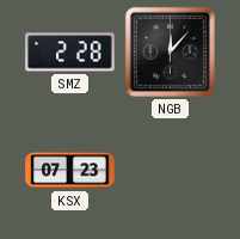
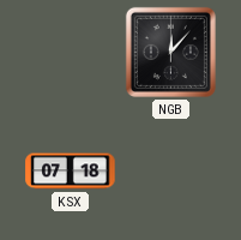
SMZ: 2:28 -> none (70, 53)
KSX: 07:23 -> 07:18 (71, 172)
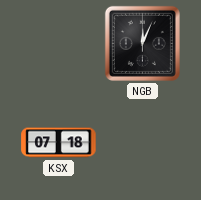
NGB: 12:07 -> 12:04 (142, 43)
